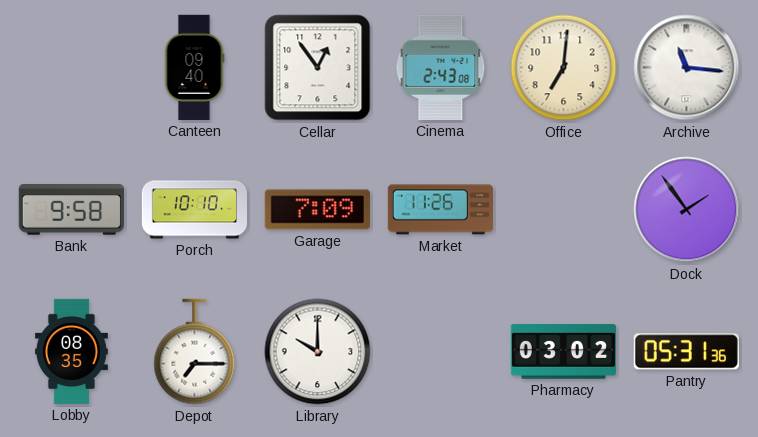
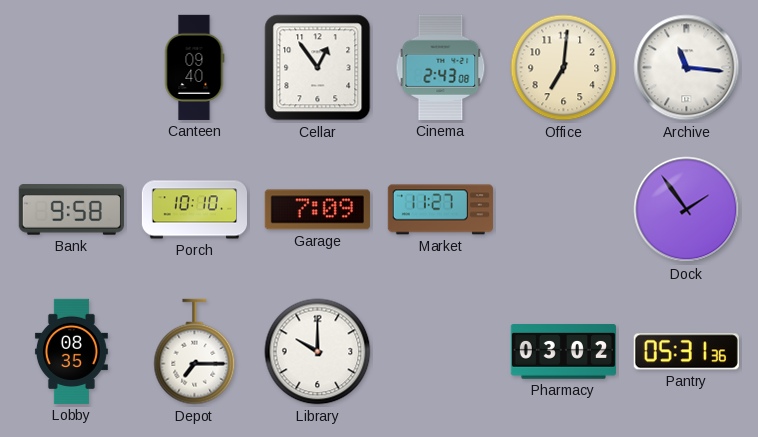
Market: 11:26 -> 11:27 (440, 210)
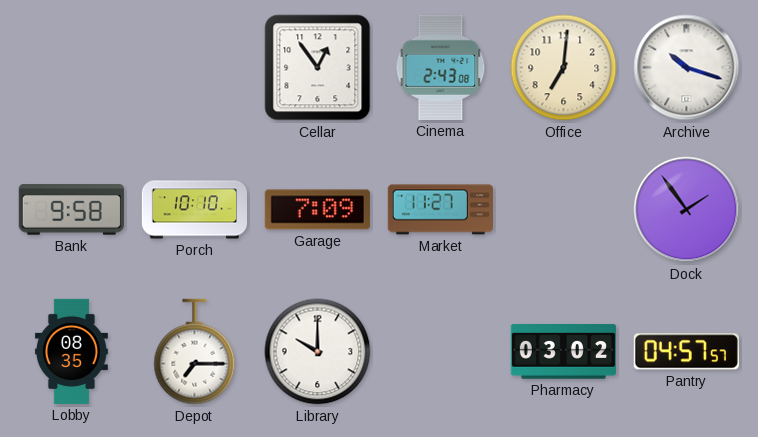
Canteen: 09:40 -> none (194, 67)
Archive: 11:16 -> 10:18 (687, 68)
Pantry: 05:31 -> 04:57 (686, 352)
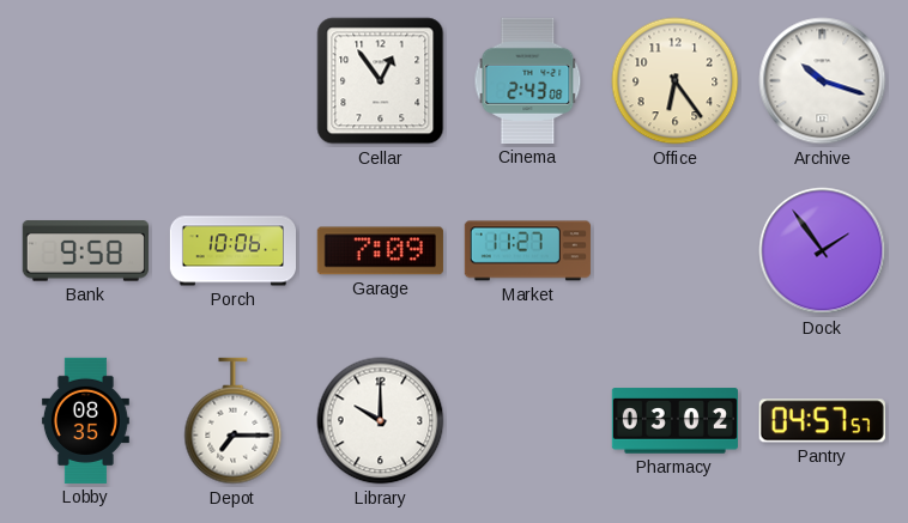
Office: 7:01 -> 6:24 (676, 81)
Porch: 10:10 -> 10:06 (232, 251)
